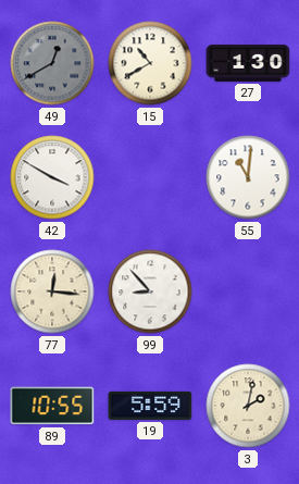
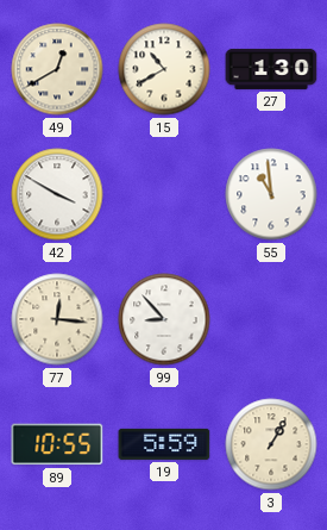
49 dial: grey -> cream (57, 69)
55: 11:01 -> 10:59 (271, 194)
3: 2:02 -> 1:05 (271, 444)
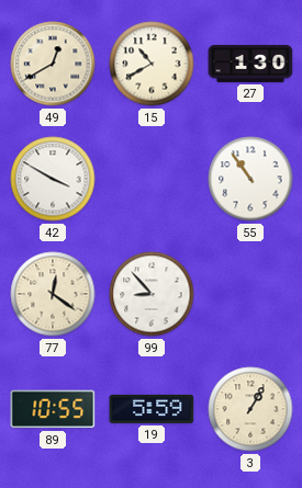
55: 10:59 -> 10:54 (250, 179)
77: 12:16 -> 12:21 (53, 294)
